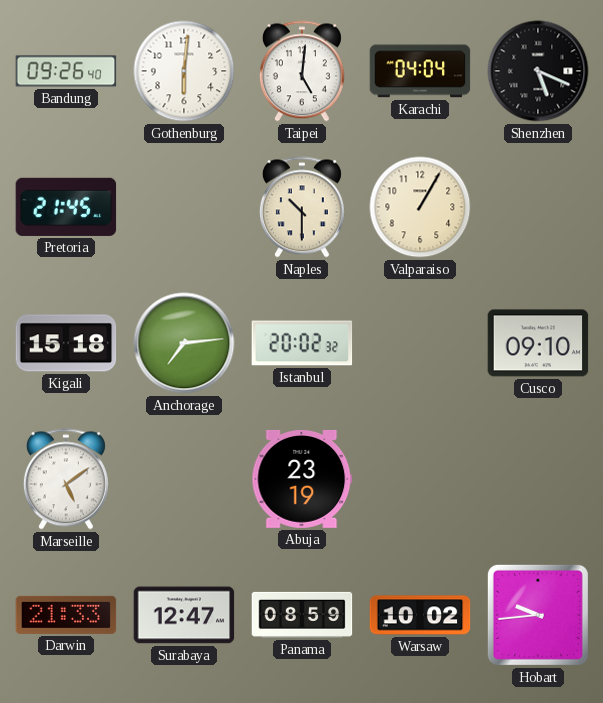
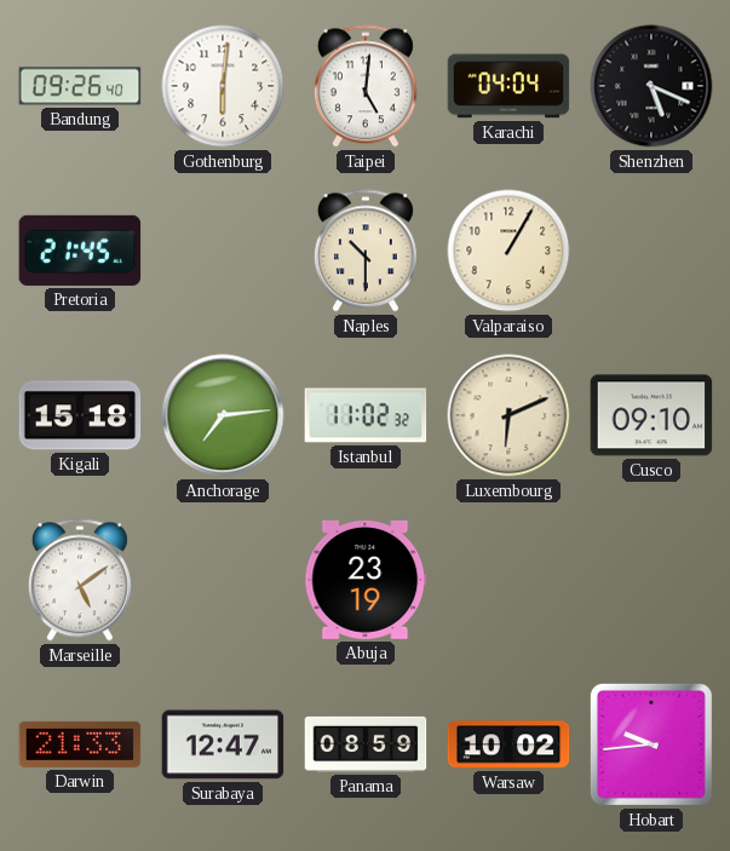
Istanbul: 20:02 -> 11:02 (366, 415)
Luxembourg: none -> 6:11 (508, 415)
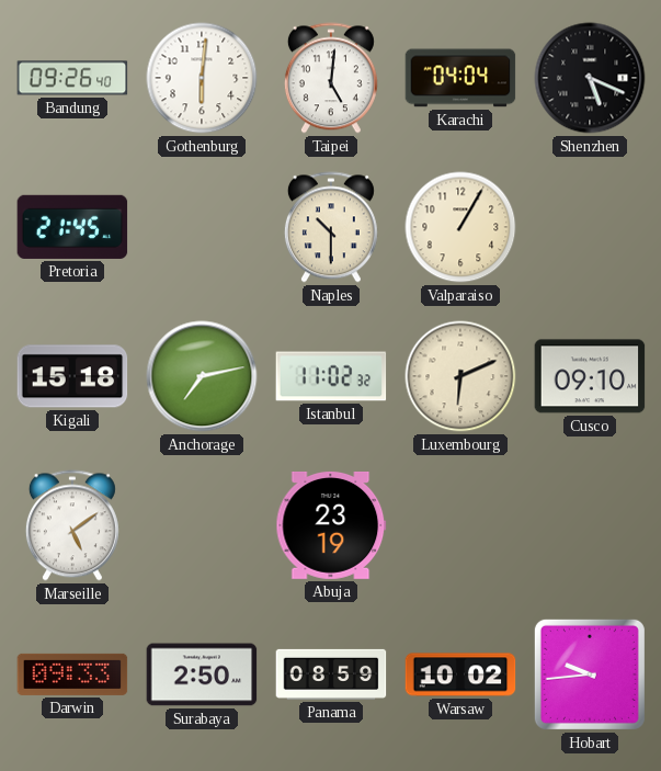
Anchorage: 7:14 -> 7:13 (202, 376)
Darwin: 21:33 -> 09:33 (72, 674)
Surabaya: 12:47 -> 2:50 (202, 674)
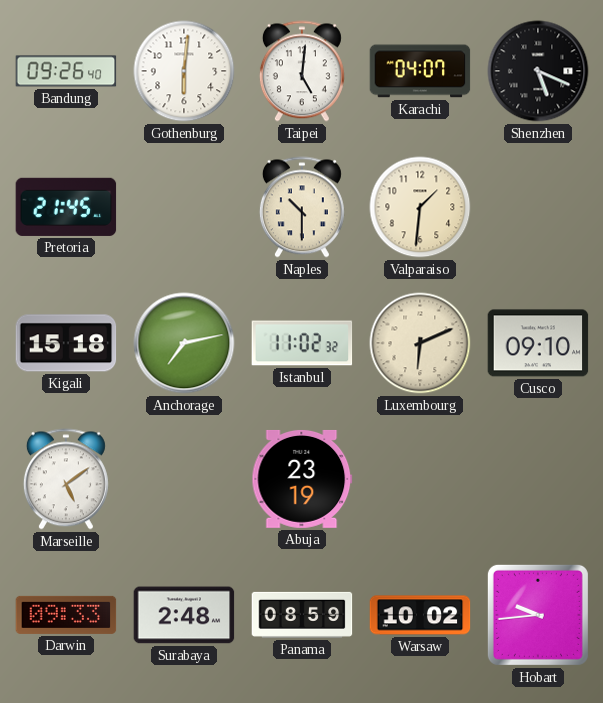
Karachi: 04:04 -> 04:07 (420, 71)
Valparaiso: 1:05 -> 1:31 (420, 207)
Surabaya: 2:50 -> 2:48 (184, 615)
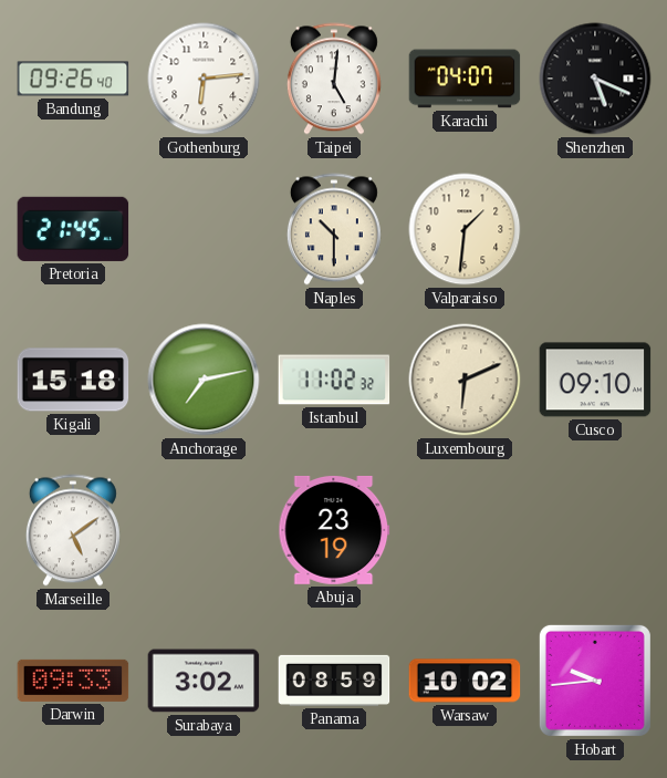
Gothenburg: 6:01 -> 6:14 (204, 79)
Surabaya: 2:48 -> 3:02 (204, 681)
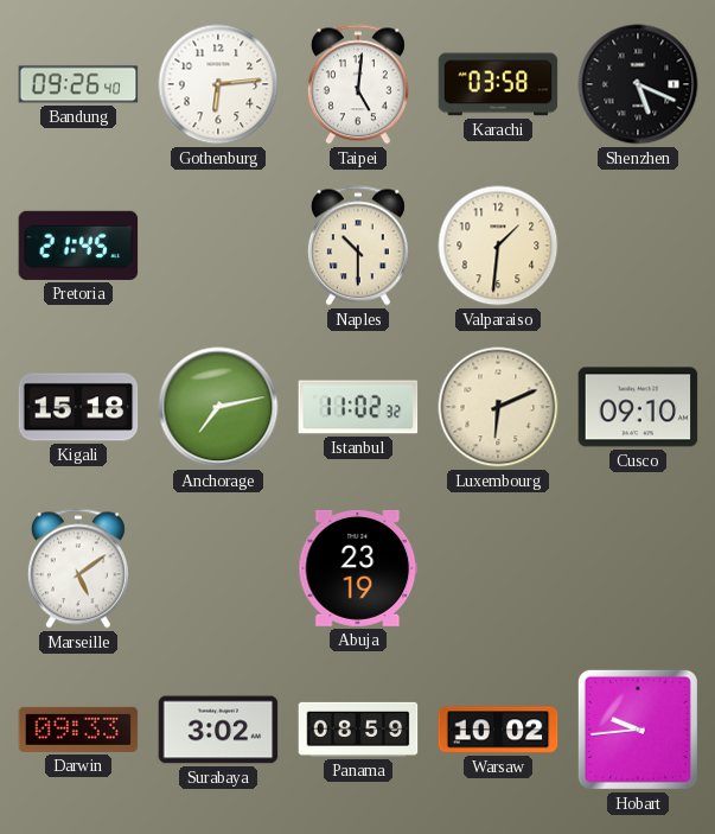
Karachi: 04:07 -> 03:58 (498, 84)
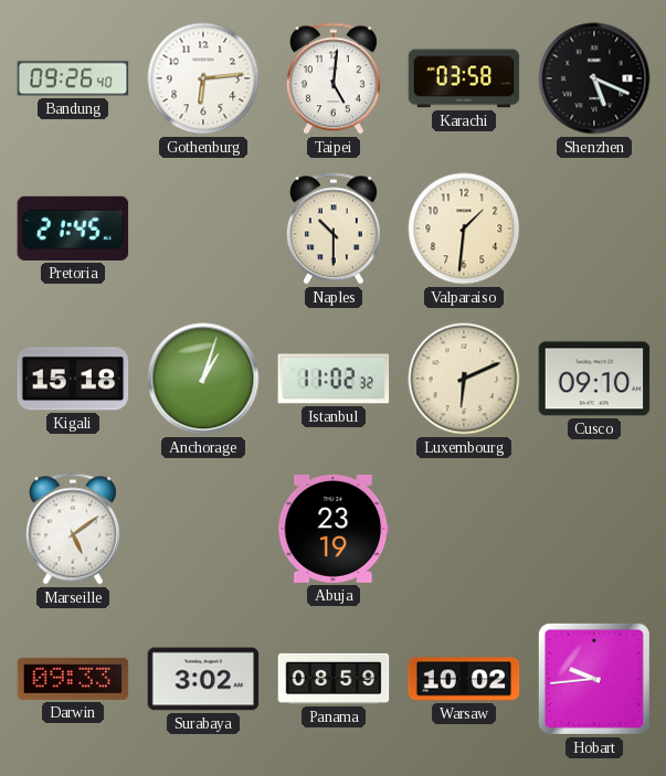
Anchorage: 7:13 -> 1:03 (203, 379)
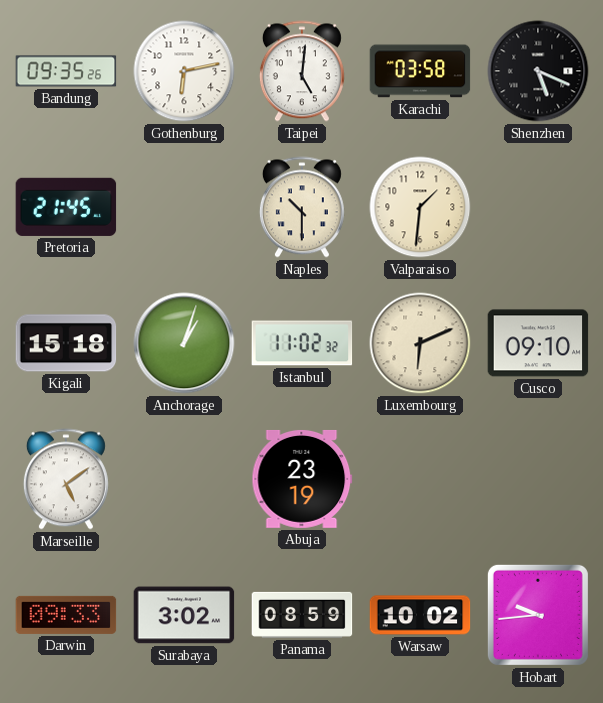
Bandung: 09:26 -> 09:35 (66, 71)
Gothenburg: 6:14 -> 6:13 (184, 71)
